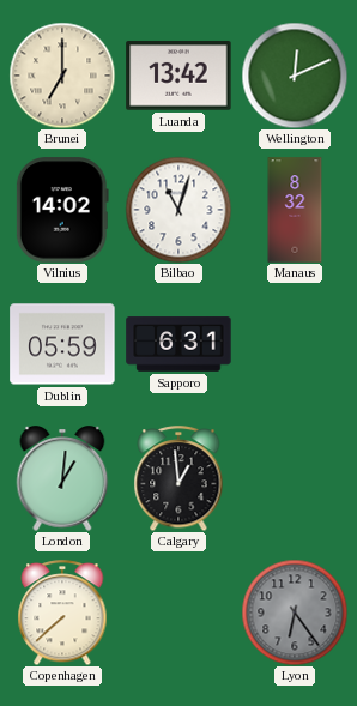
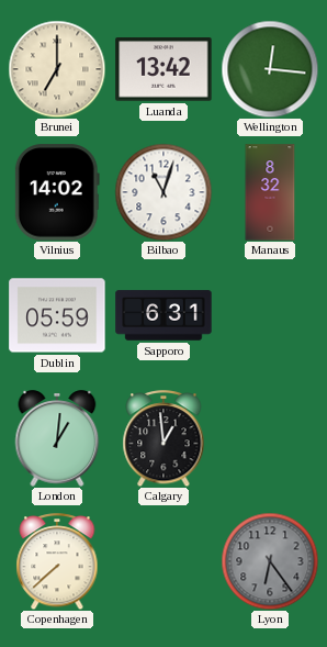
Wellington: 12:11 -> 12:16 (270, 69)
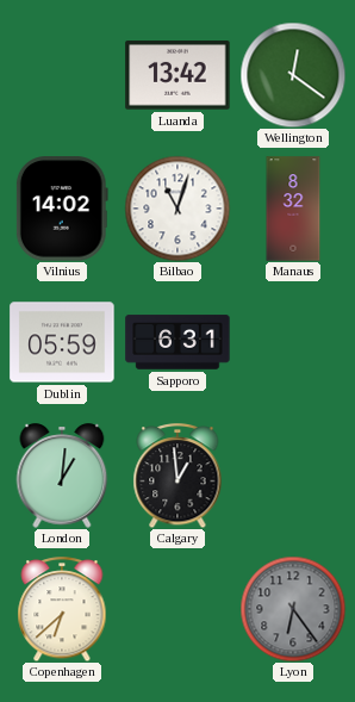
Brunei: 7:00 -> none (57, 69)
Wellington: 12:16 -> 12:21 (293, 75)
Copenhagen: 7:38 -> 6:38 (62, 609)
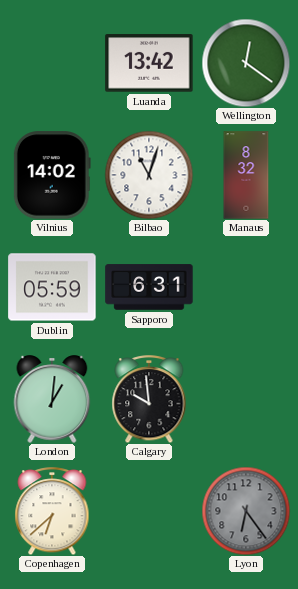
Calgary: 12:59 -> 9:59 (149, 399)
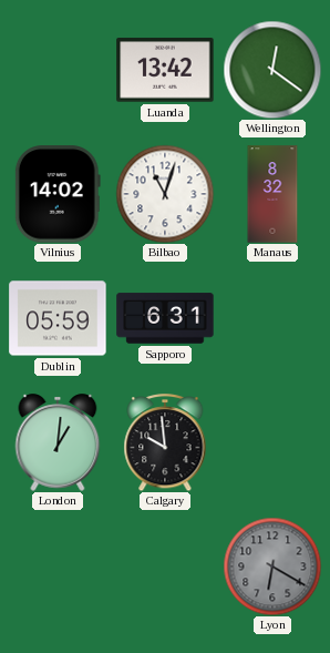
Copenhagen: 6:38 -> none (52, 511)
Lyon: 6:24 -> 6:20 (272, 567)
